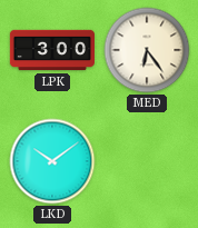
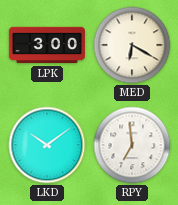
MED: 6:24 -> 6:20 (132, 45)
RPY: none -> 6:59 (132, 145)
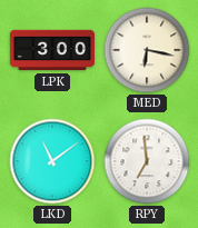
MED: 6:20 -> 6:17 (147, 50)
LKD: 10:09 -> 11:09 (52, 161)
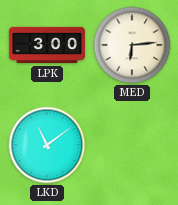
MED: 6:17 -> 6:14 (132, 45)
RPY: 6:59 -> none (147, 161)
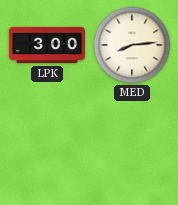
MED: 6:14 -> 8:14 (132, 45)
LKD: 11:09 -> none (47, 145)
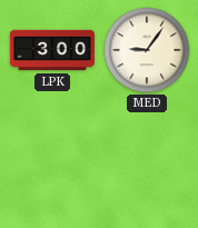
MED: 8:14 -> 9:06 (147, 50)
